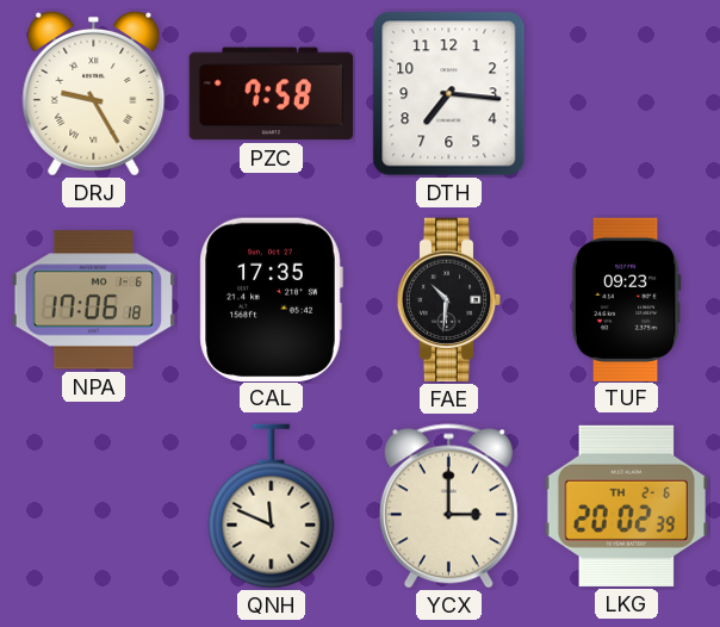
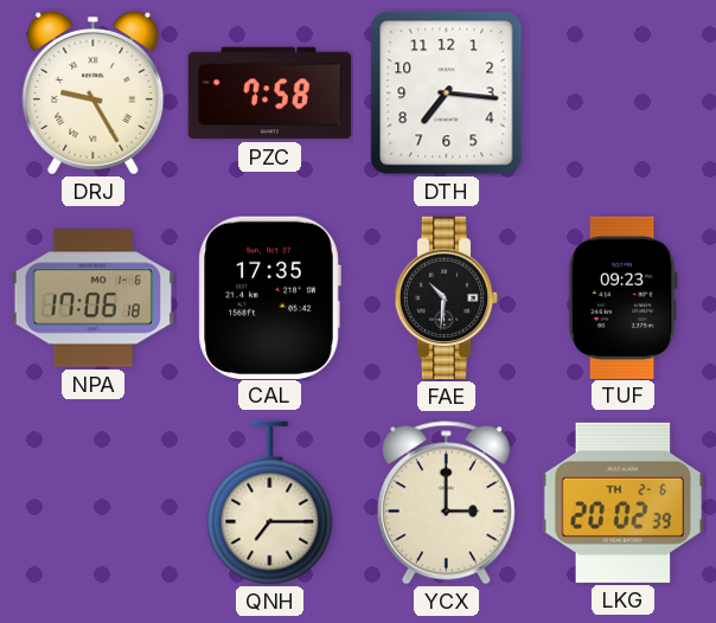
QNH: 11:49 -> 7:15 (270, 503)
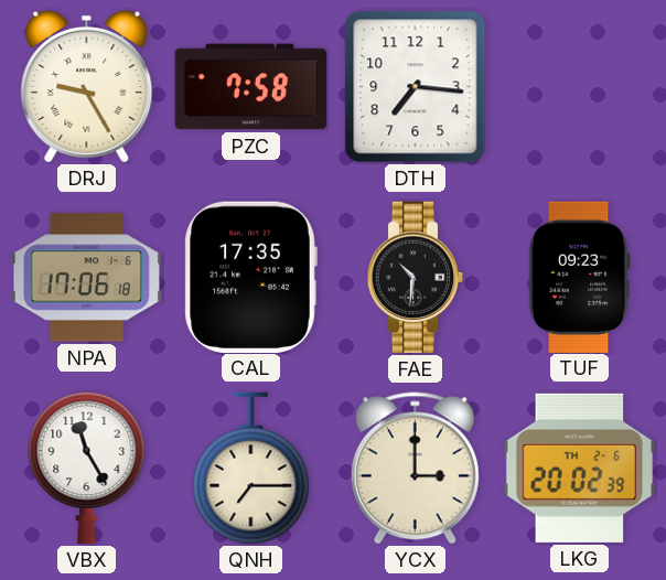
VBX: none -> 11:25 (87, 469)
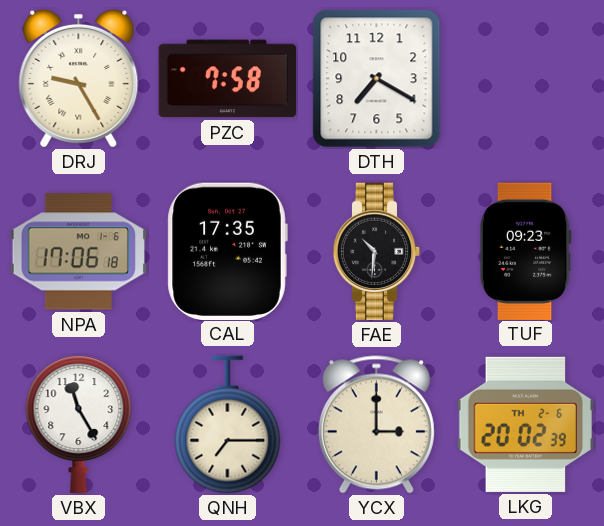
DTH: 7:16 -> 7:20 (377, 79)
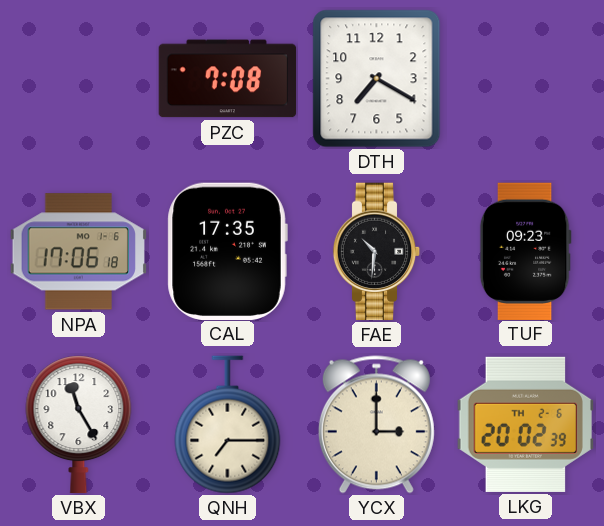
DRJ: 9:25 -> none (79, 78)
PZC: 7:58 -> 7:08 (228, 79)
